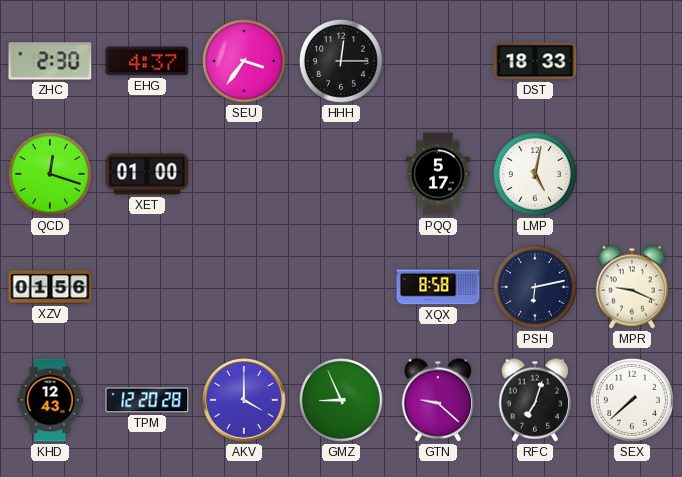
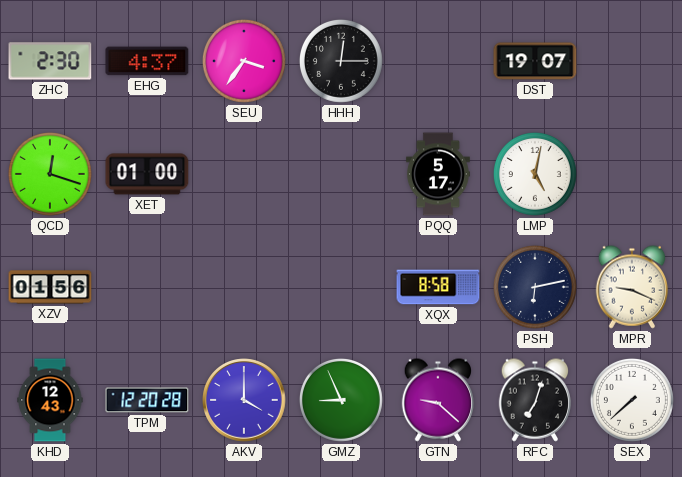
DST: 18:33 -> 19:07 (535, 61)
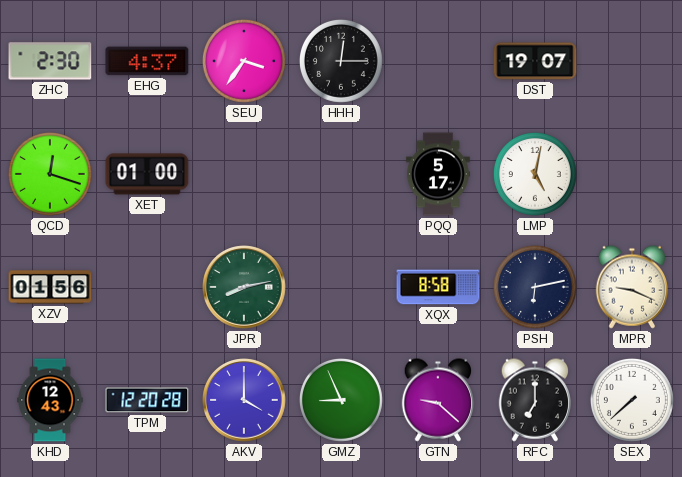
JPR: none -> 8:13 (244, 287)
RFC: 7:03 -> 7:00 (535, 400)
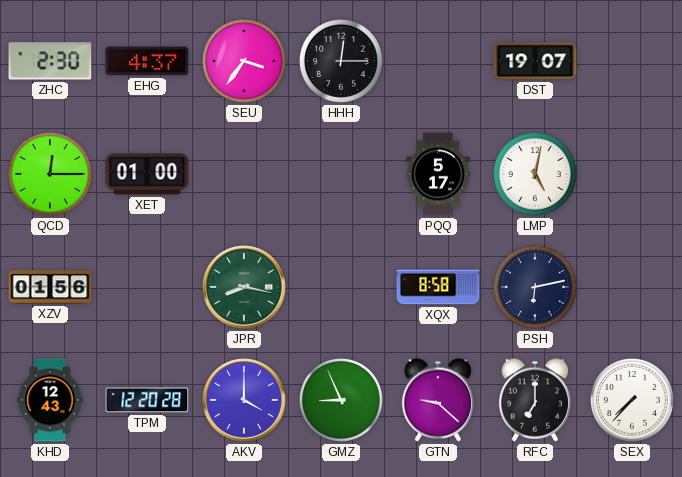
QCD: 12:18 -> 12:15 (50, 174)
JPR: 8:13 -> 8:17 (244, 287)
MPR: 9:19 -> none (632, 287)
SEX: 7:38 -> 7:37 (632, 400)
